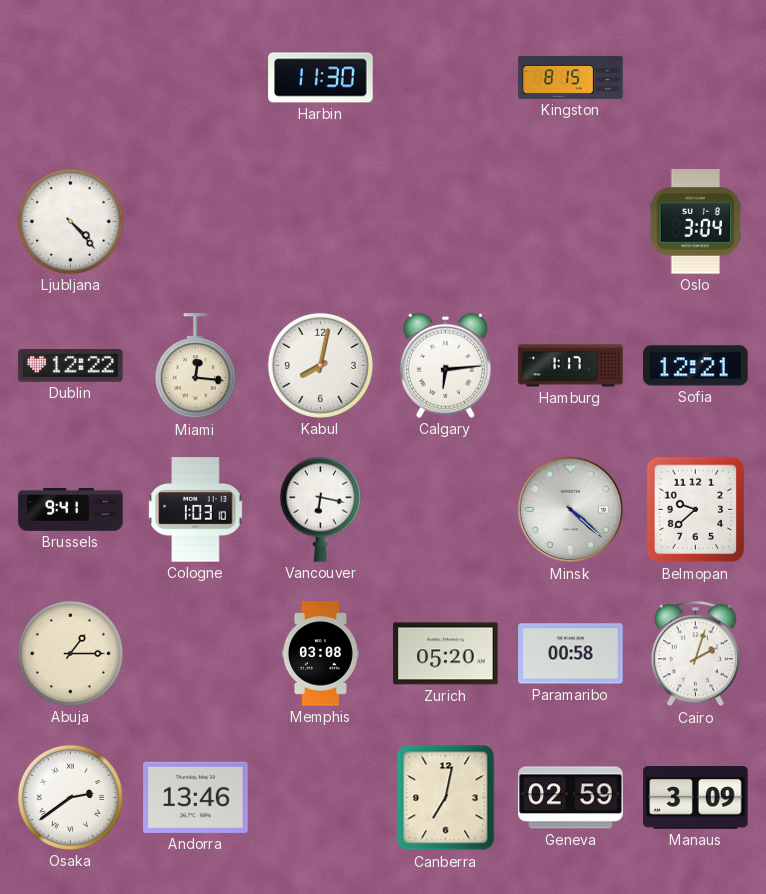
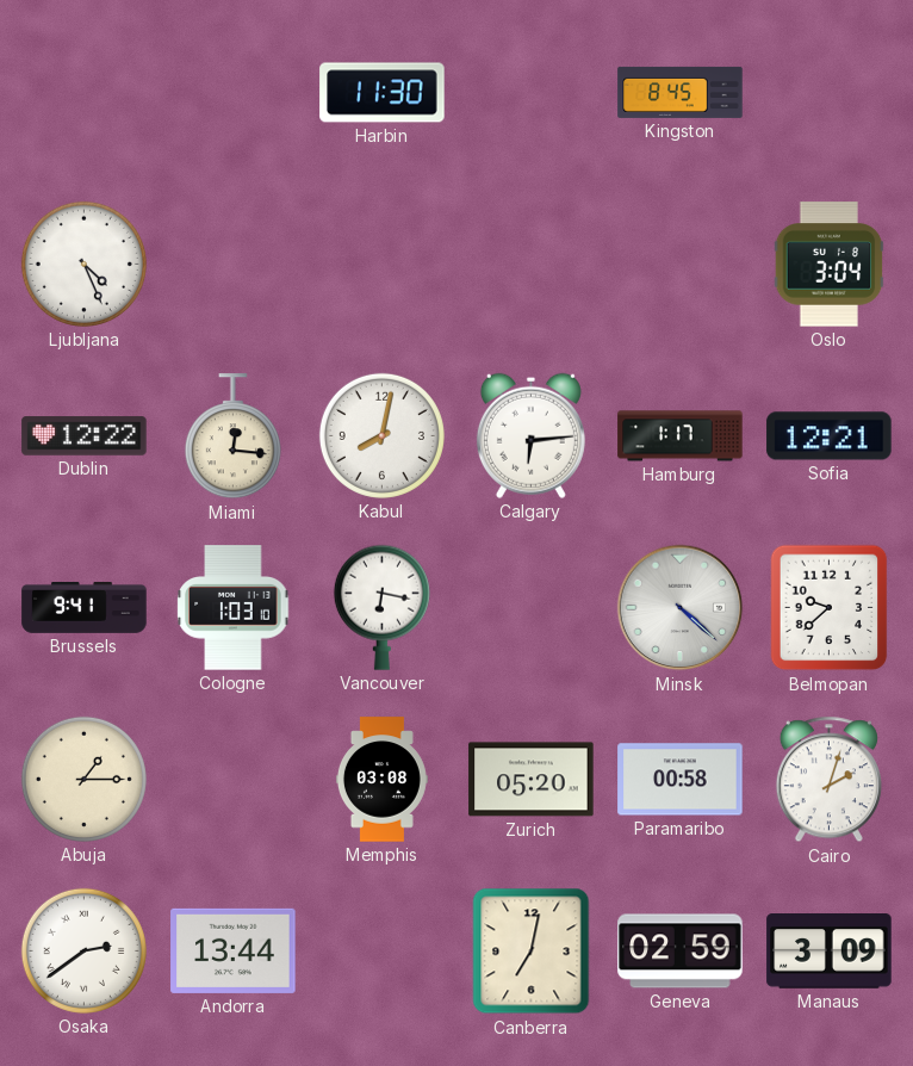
Kingston: 8:15 -> 8:45 (681, 92)
Ljubljana: 4:23 -> 4:26 (83, 264)
Andorra: 13:46 -> 13:44 (234, 950)
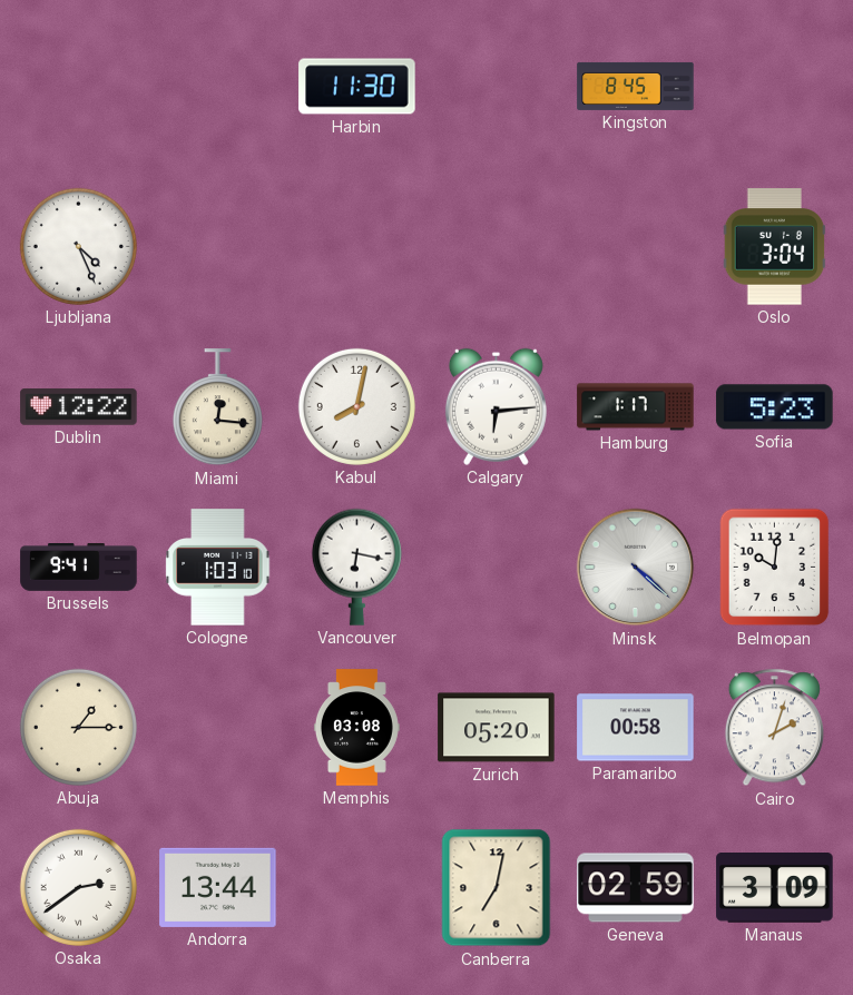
Sofia: 12:21 -> 5:23 (775, 407)
Belmopan: 9:38 -> 10:01 (775, 568)
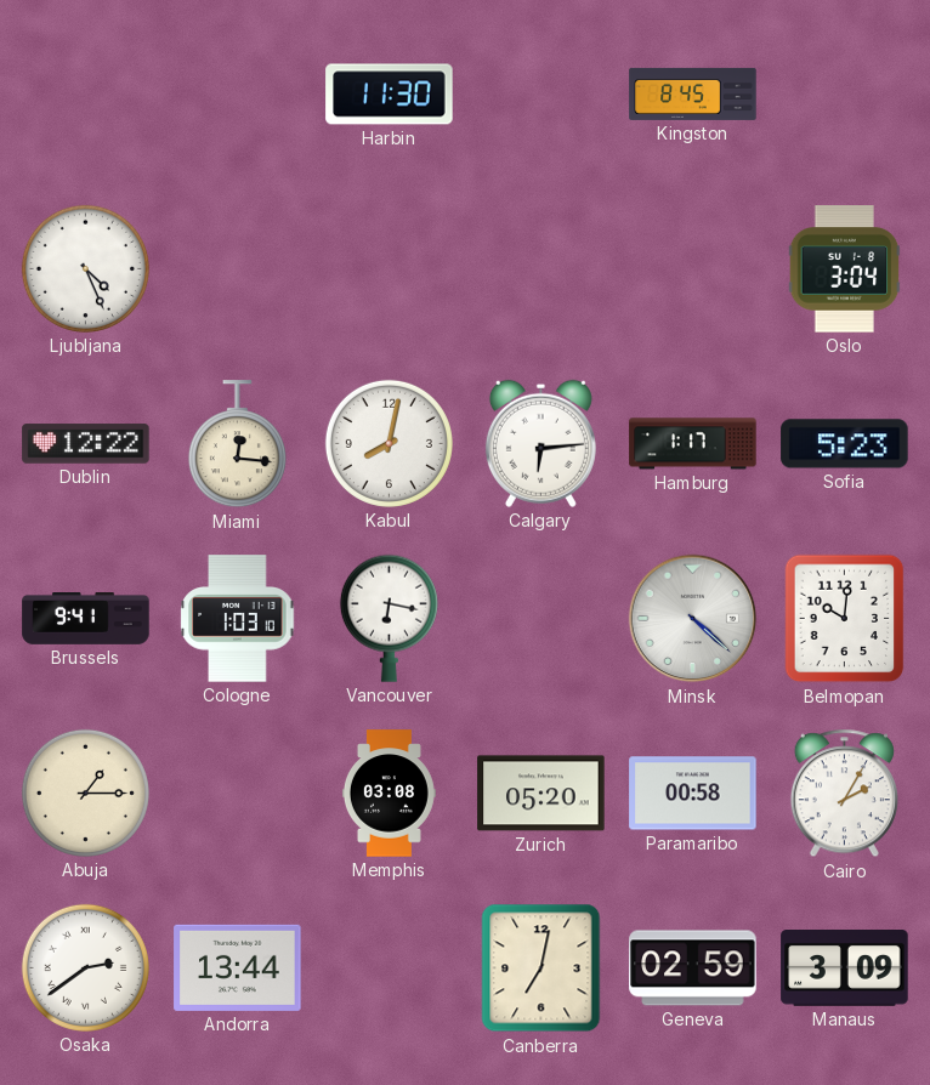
Cairo: 2:03 -> 2:05 (844, 794)
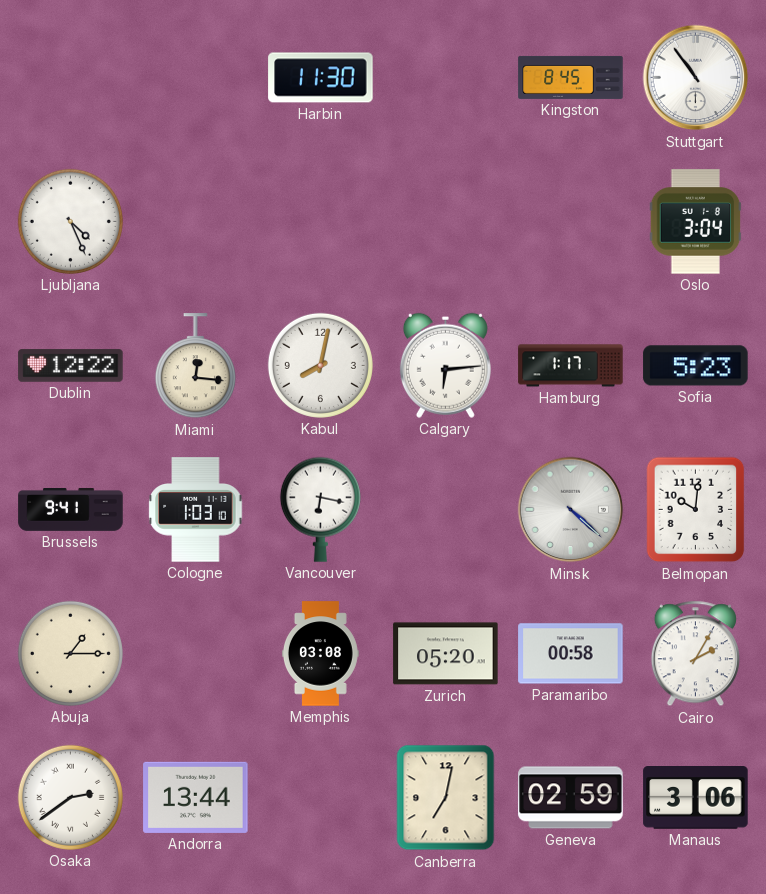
Stuttgart: none -> 10:54 (696, 78)
Manaus: 3:09 -> 3:06 (696, 798)
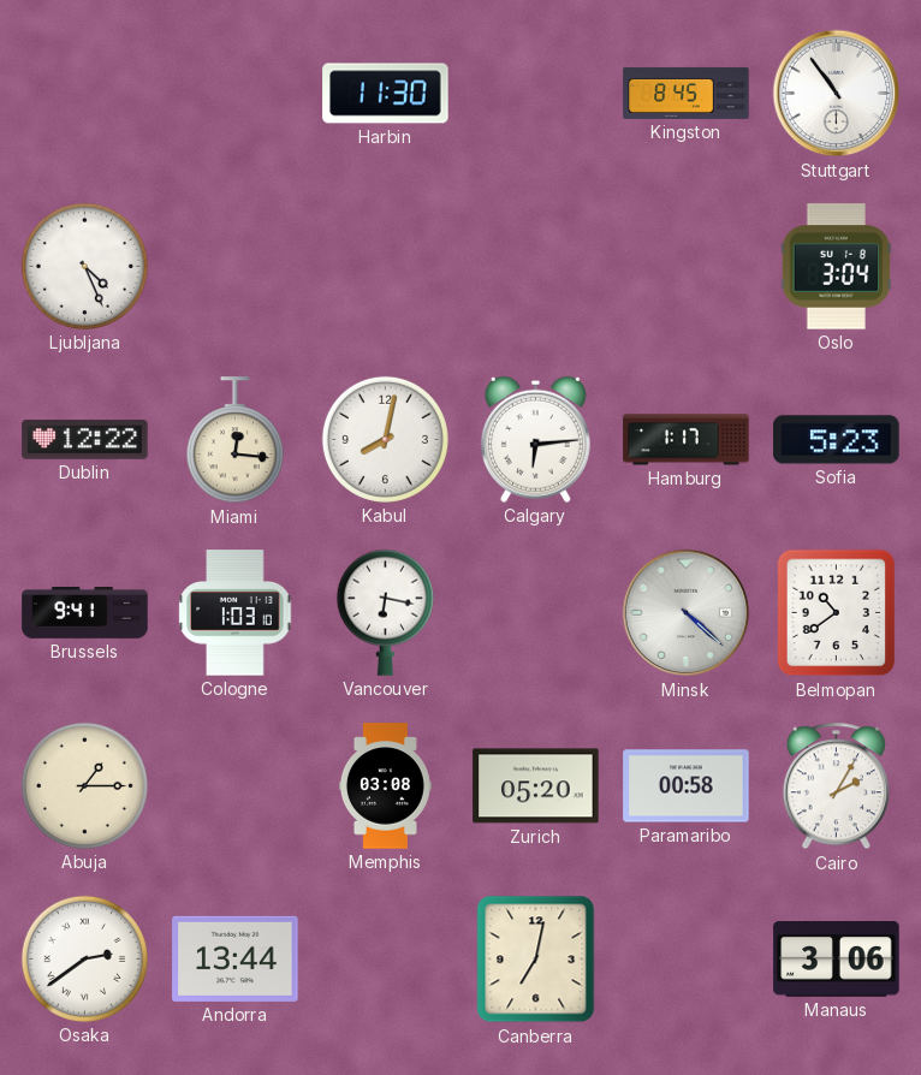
Belmopan: 10:01 -> 10:39 (837, 613)
Geneva: 02:59 -> none (571, 798)
